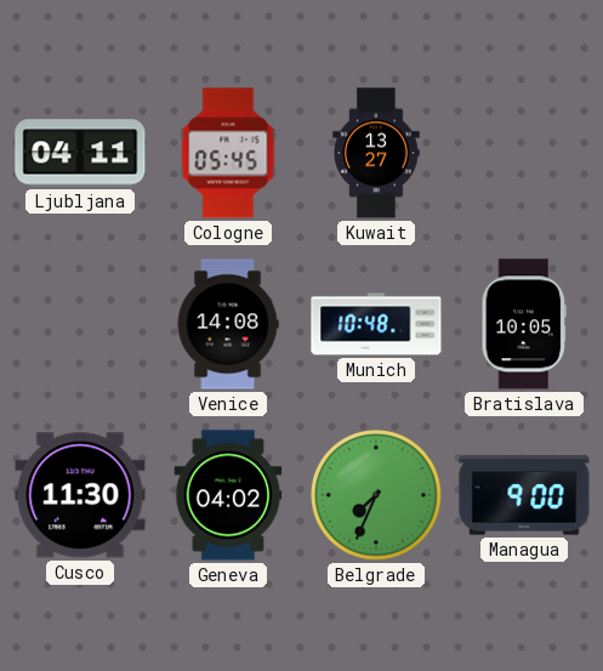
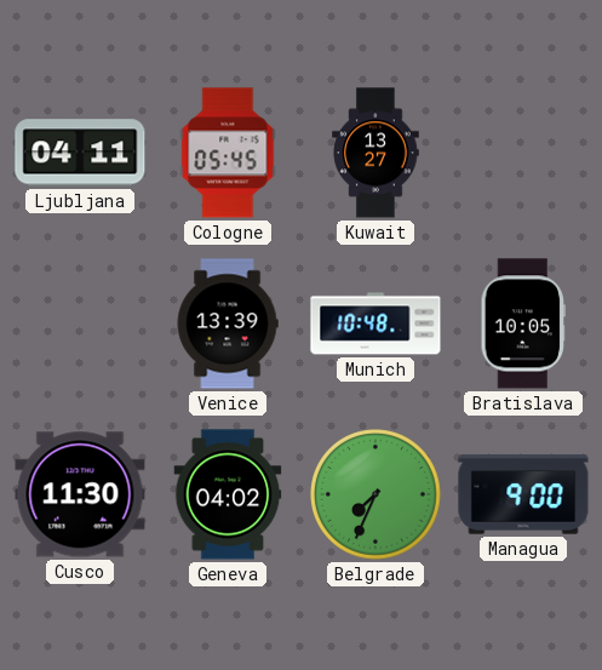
Venice: 14:08 -> 13:39 (228, 323)
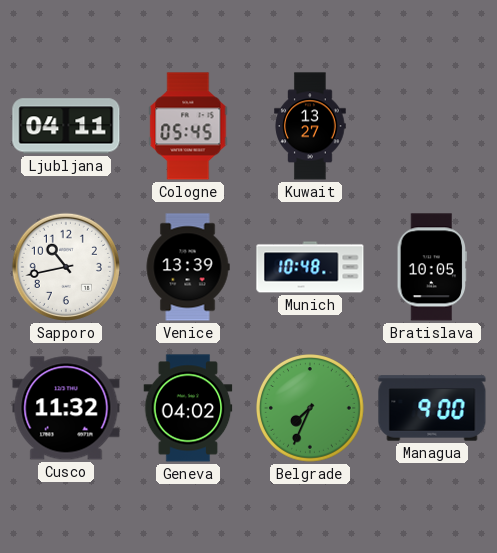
Sapporo: none -> 10:43 (66, 267)
Cusco: 11:30 -> 11:32 (66, 408)
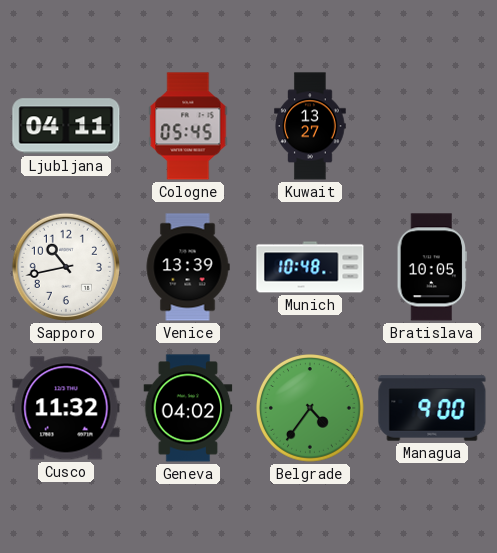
Belgrade: 7:34 -> 4:36 (311, 409)
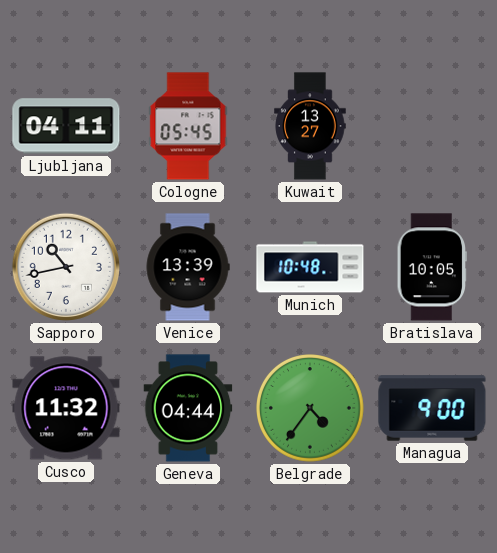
Geneva: 04:02 -> 04:44 (188, 408)
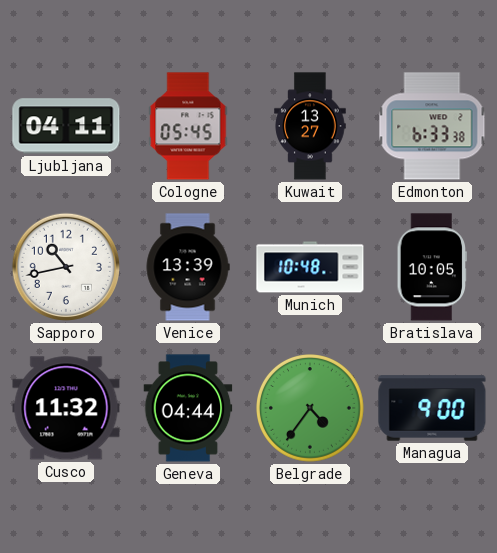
Edmonton: none -> 6:33 (432, 126)
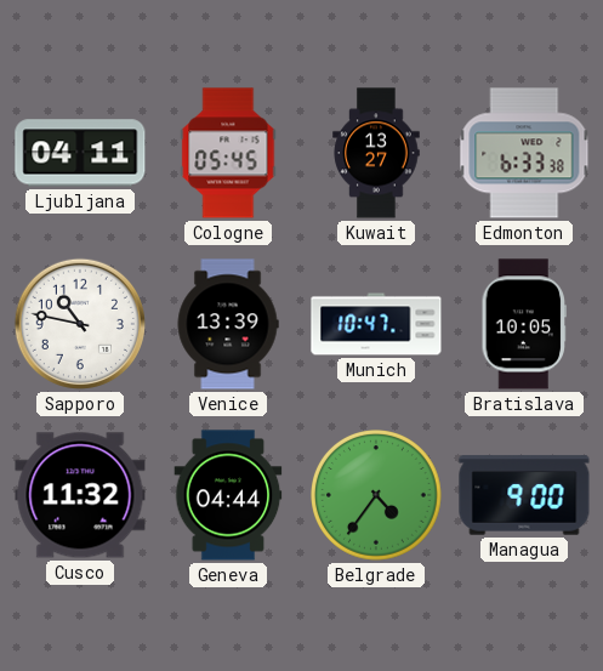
Sapporo: 10:43 -> 10:47 (80, 324)
Munich: 10:48 -> 10:47 (376, 324)
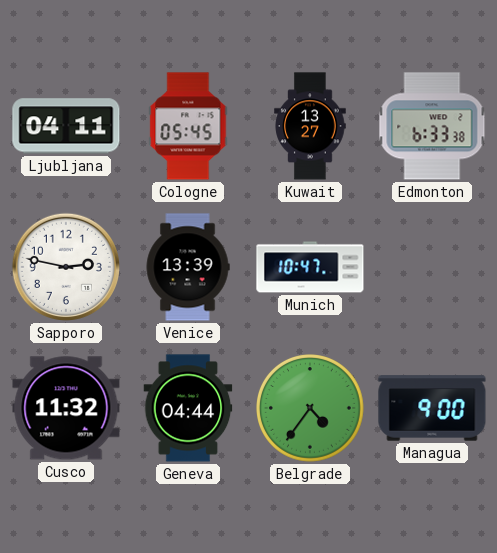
Sapporo: 10:47 -> 2:47 (66, 267)
Bratislava: 10:05 -> none (523, 324)
